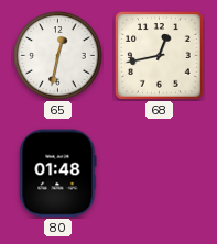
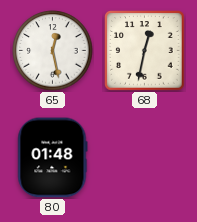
65: 12:32 -> 12:28 (53, 51)
68: 12:43 -> 12:32 (145, 51)
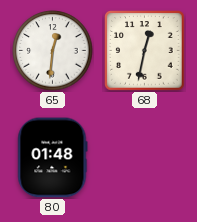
65: 12:28 -> 12:31 (53, 51)
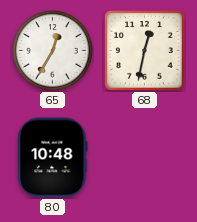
65: 12:31 -> 12:35 (53, 51)
80: 01:48 -> 10:48 (53, 158)
